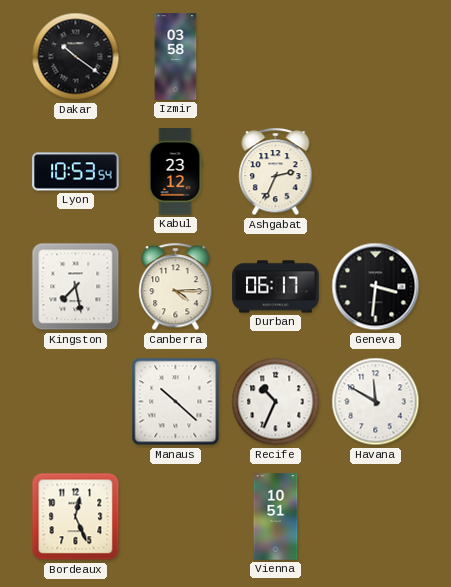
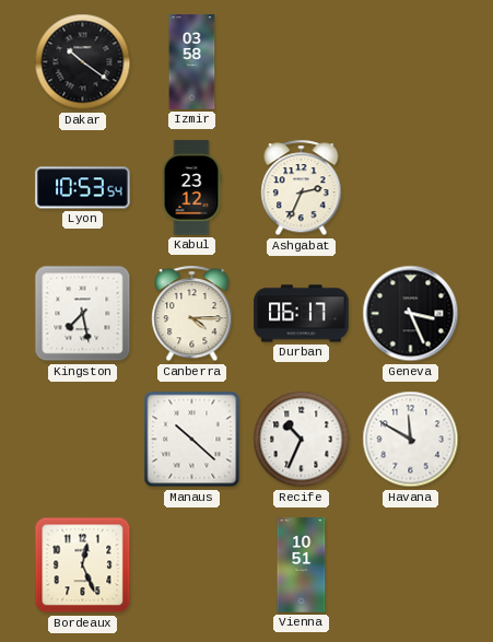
Geneva: 3:31 -> 3:26 (411, 314)
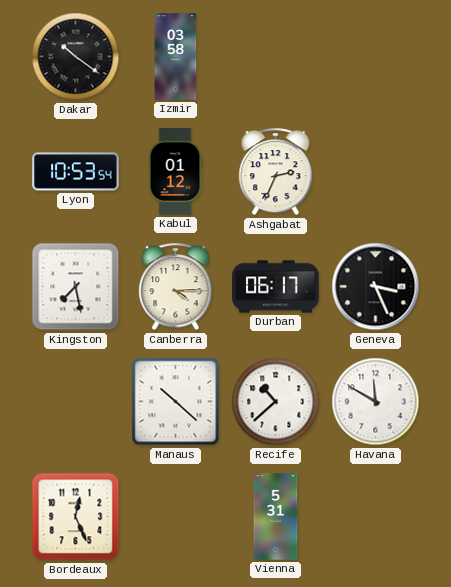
Kabul: 23:12 -> 01:12 (175, 172)
Recife: 10:34 -> 10:38 (276, 402)
Vienna: 10:51 -> 5:31 (276, 517)
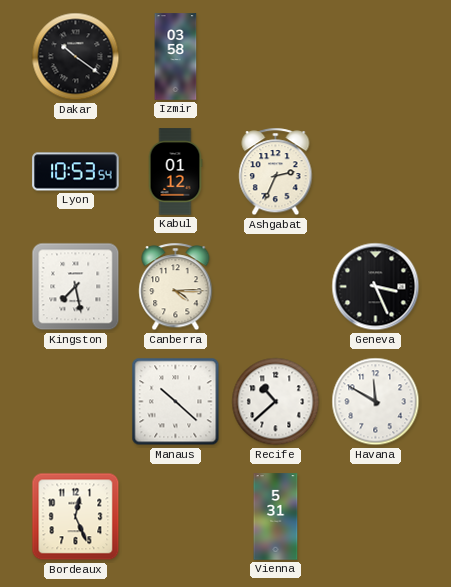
Durban: 06:17 -> none (276, 287)
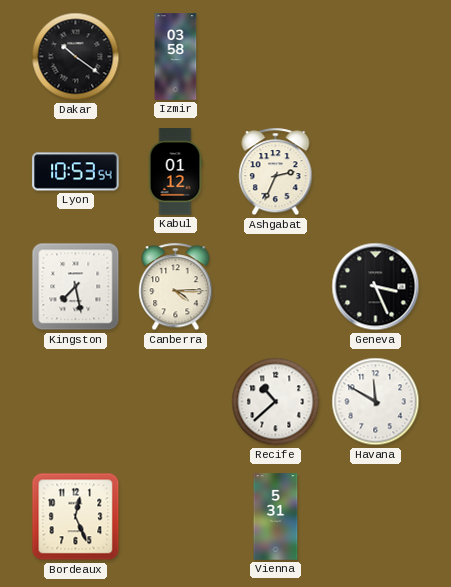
Manaus: 10:22 -> none (176, 402)
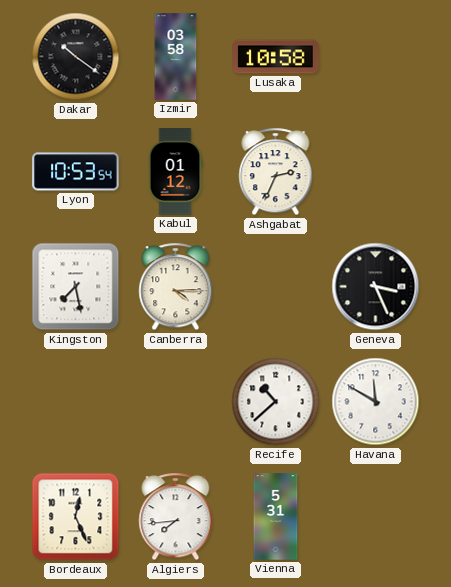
Lusaka: none -> 10:58 (276, 57)
Algiers: none -> 7:44 (176, 517)
